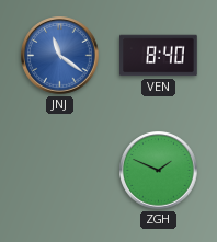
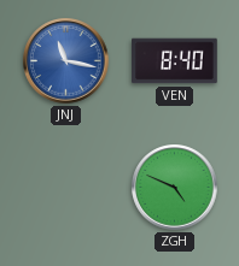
JNJ: 11:21 -> 11:17 (66, 61)
ZGH: 1:49 -> 4:49 (175, 188)
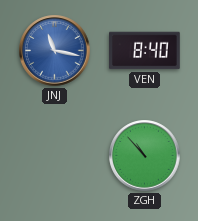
ZGH: 4:49 -> 10:53 (145, 156)
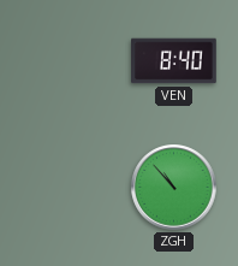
JNJ: 11:17 -> none (55, 51)
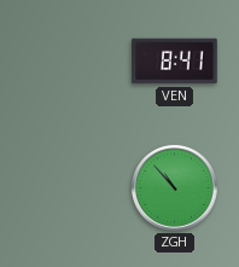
VEN: 8:40 -> 8:41 (175, 62)
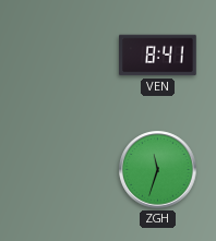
ZGH: 10:53 -> 11:33 (158, 170)
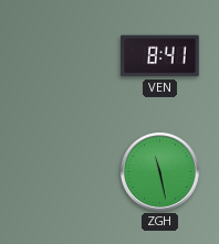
ZGH: 11:33 -> 11:28 (160, 172)
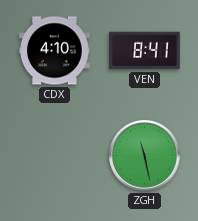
CDX: none -> 4:10 (55, 51)
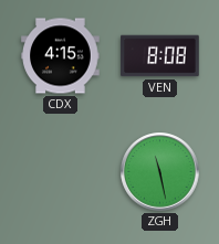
CDX: 4:10 -> 4:15 (61, 56)
VEN: 8:41 -> 8:08 (160, 56)
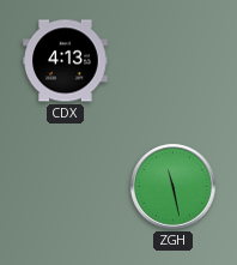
CDX: 4:15 -> 4:13 (66, 61)
VEN: 8:08 -> none (160, 56)
